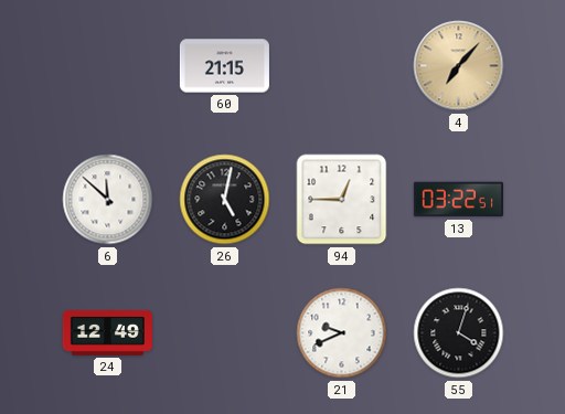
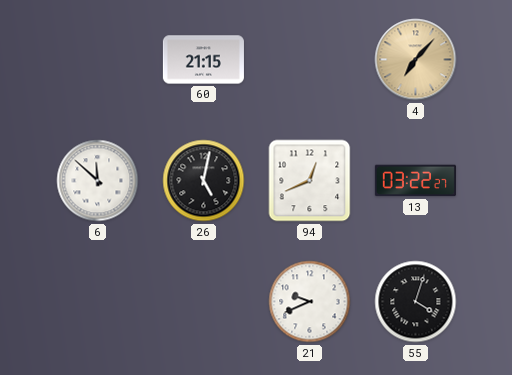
94: 12:45 -> 12:41 (310, 181)
13: 03:22:51 -> 03:22:27 (415, 181)
24: 12:49 -> none (107, 332)
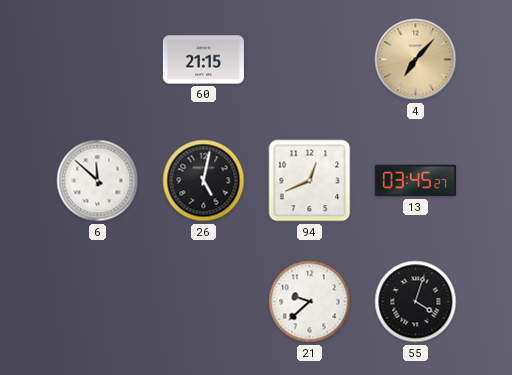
13: 03:22 -> 03:45 (415, 181)
21: 9:41 -> 9:38 (310, 302)
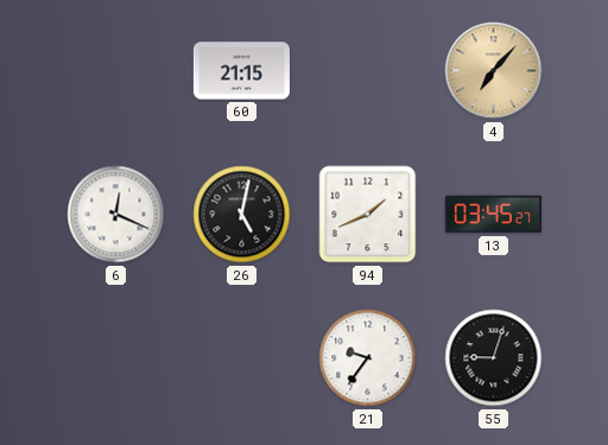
6: 11:52 -> 12:19 (116, 215)
94: 12:41 -> 1:41 (368, 215)
21: 9:38 -> 9:36 (368, 358)
55: 4:03 -> 9:03 (494, 358)
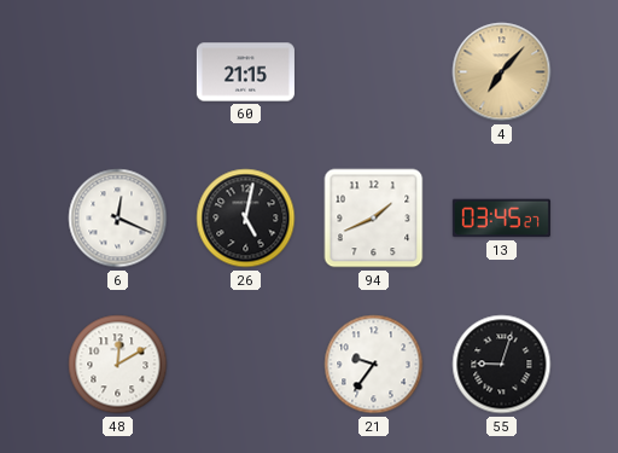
48: none -> 12:10 (118, 365)
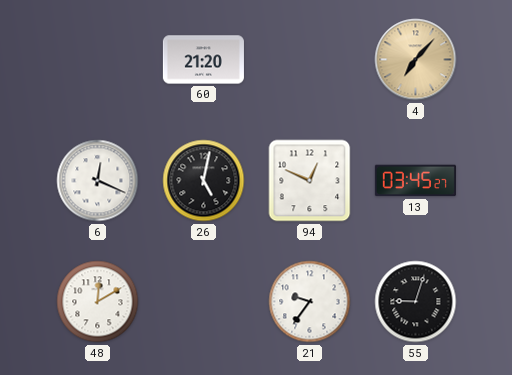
60: 21:15 -> 21:20 (203, 60)
94: 1:41 -> 12:49 (310, 181)
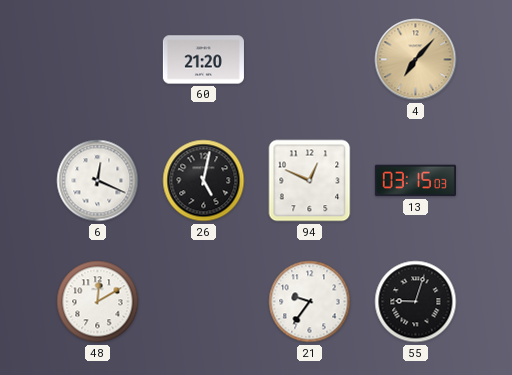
13: 03:45 -> 03:15 (415, 181)
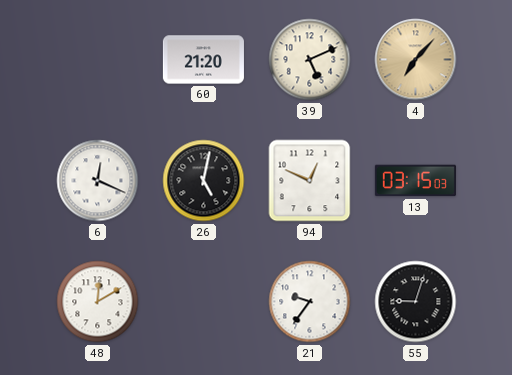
39: none -> 5:11 (310, 60)
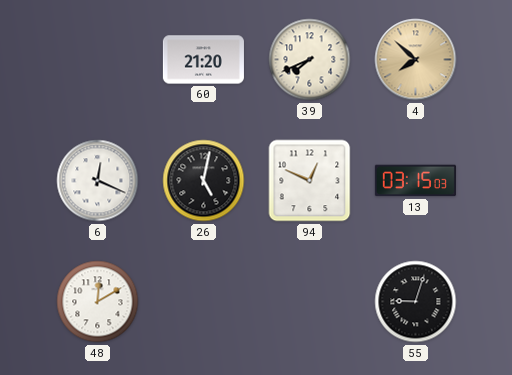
39: 5:11 -> 7:41 (310, 60)
4: 7:07 -> 7:52 (416, 60)
21: 9:36 -> none (310, 302)
